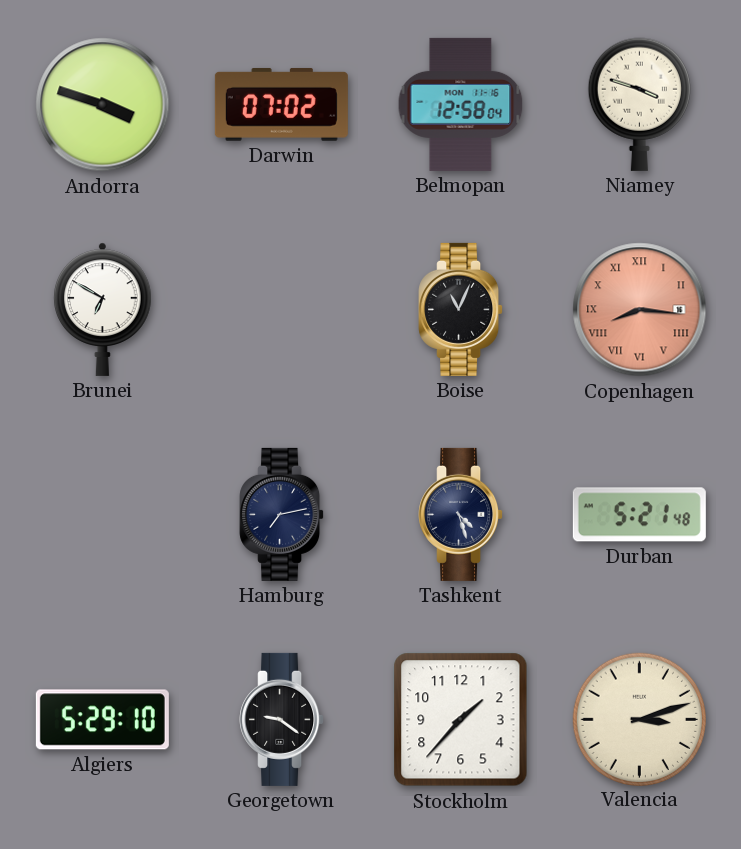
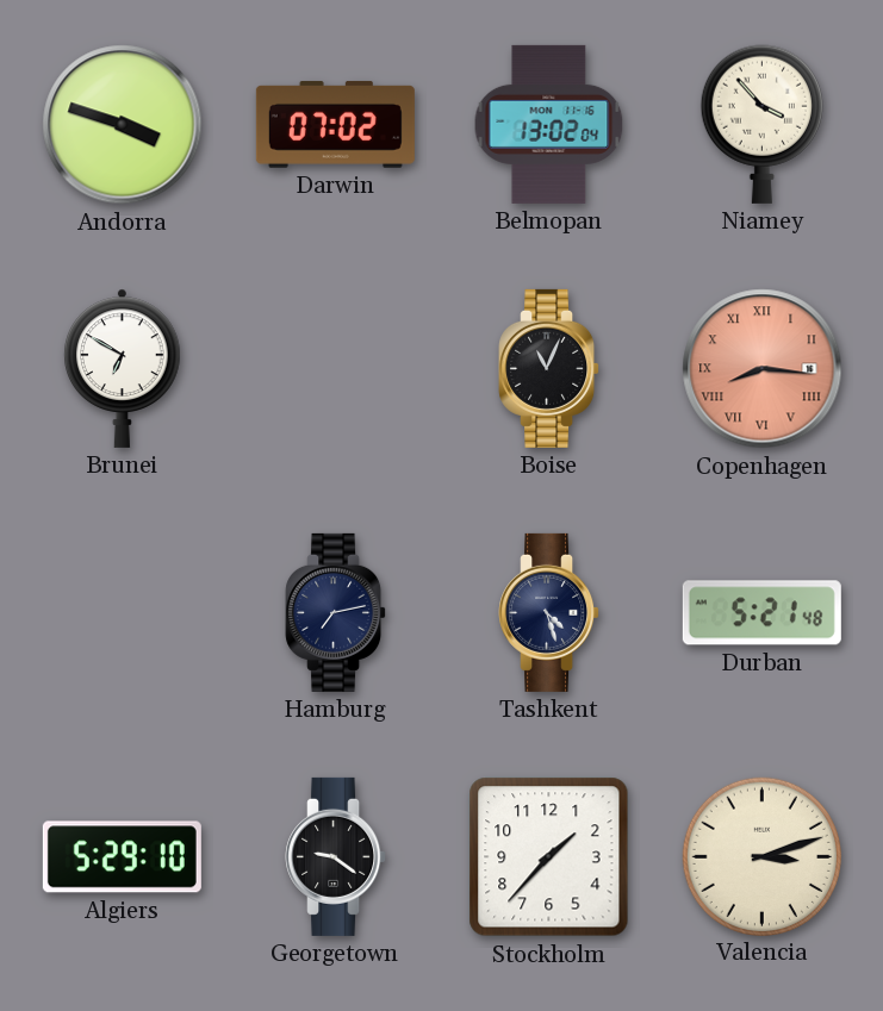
Belmopan: 12:58 -> 13:02 (549, 124)
Niamey: 3:48 -> 3:53 (761, 124)
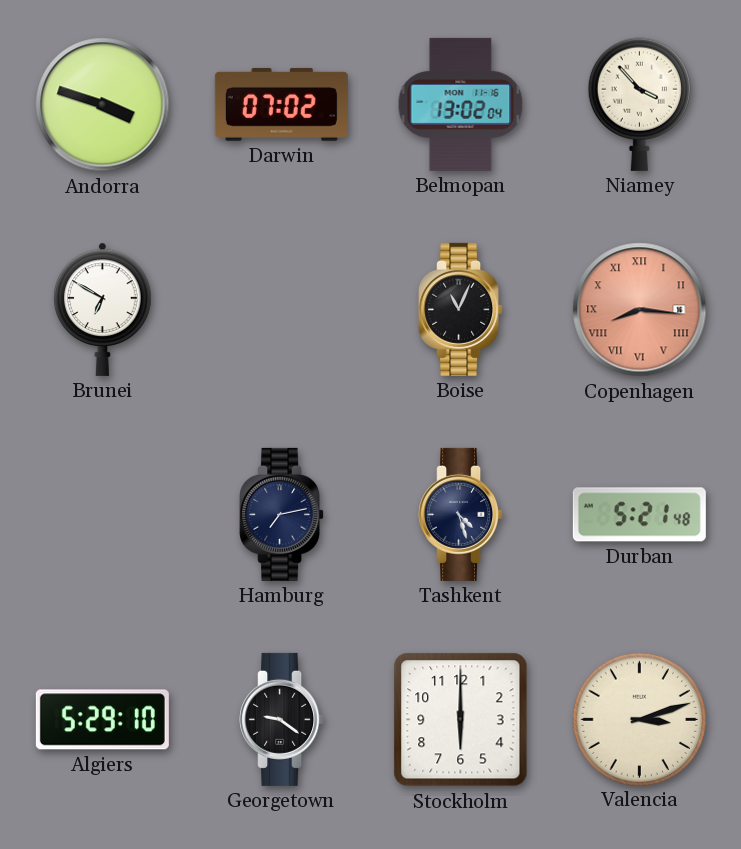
Stockholm: 1:37 -> 6:00 (461, 720)
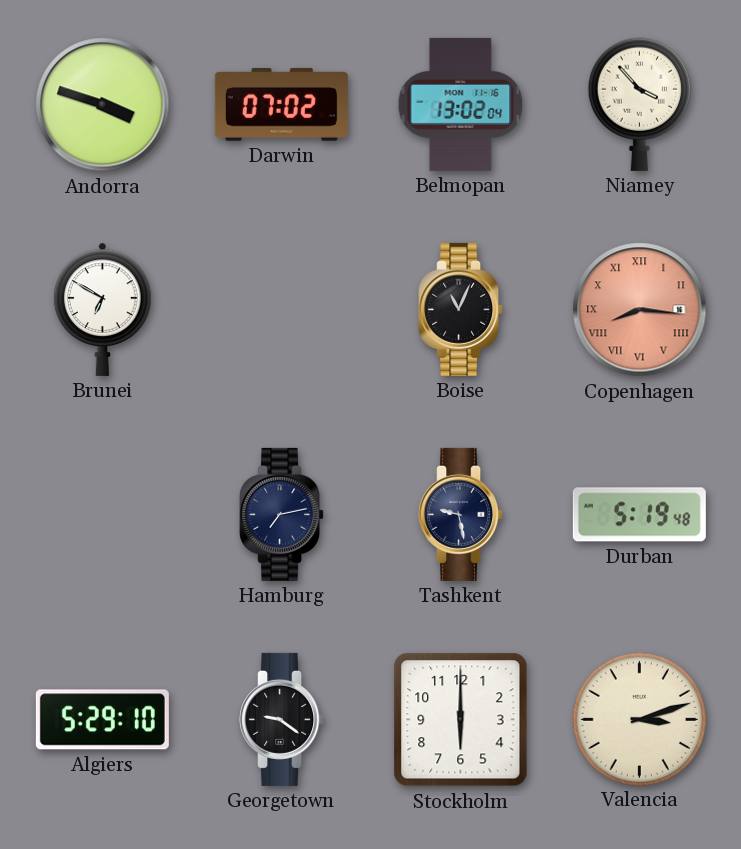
Tashkent: 4:27 -> 9:28 (461, 514)
Durban: 5:21 -> 5:19 (639, 515)
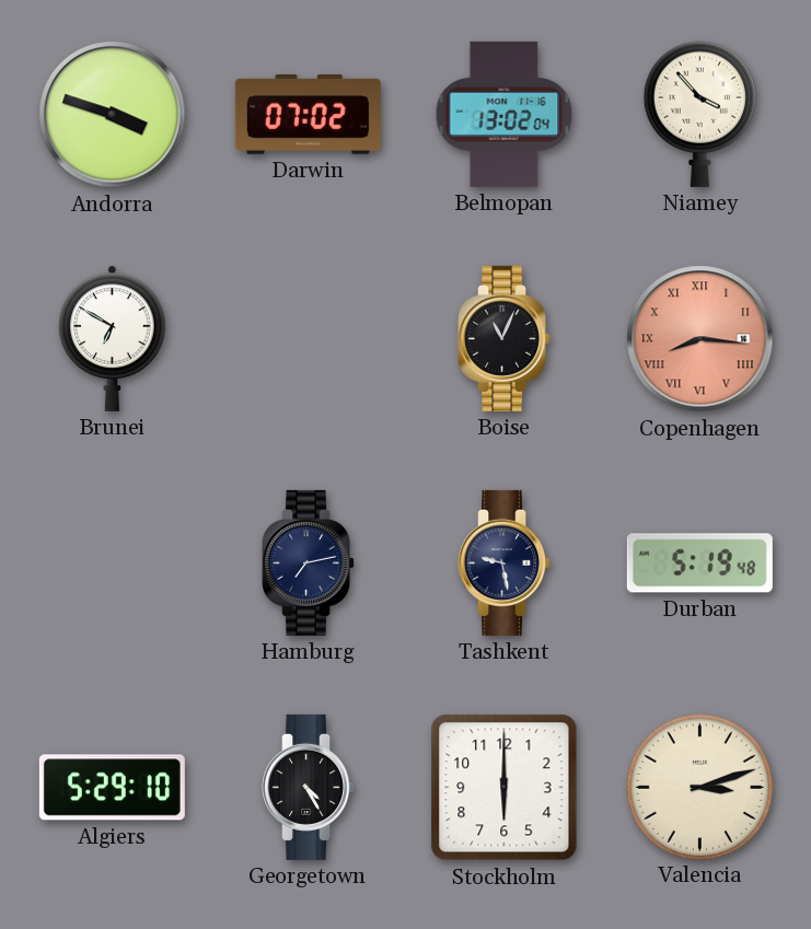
Georgetown: 9:21 -> 4:25 (309, 787)
